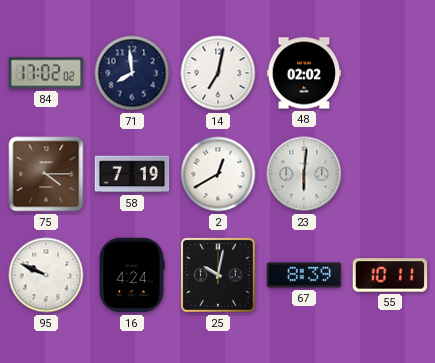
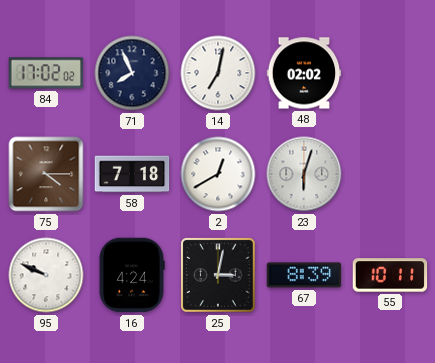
71: 7:59 -> 7:56 (132, 73)
58: 7:19 -> 7:18 (132, 174)
23: 6:01 -> 6:03 (304, 174)
25: 10:02 -> 3:02 (219, 276)
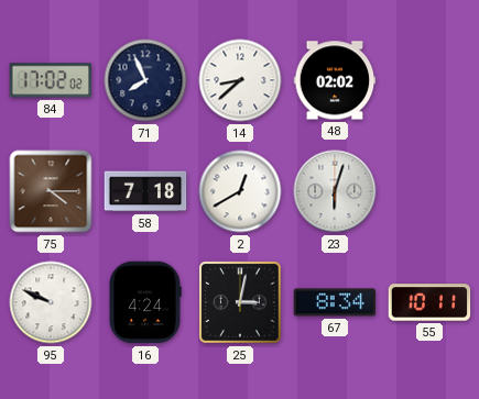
14: 7:02 -> 8:38 (240, 80)
67: 8:39 -> 8:34 (335, 302)
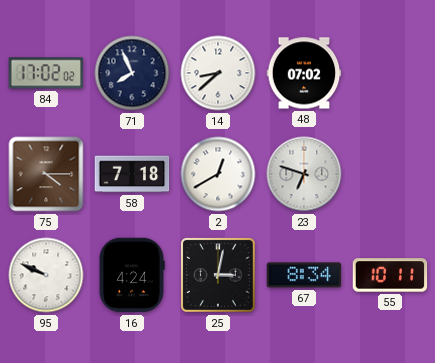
48: 02:02 -> 07:02 (304, 73)
23: 6:03 -> 6:48 (304, 174)
